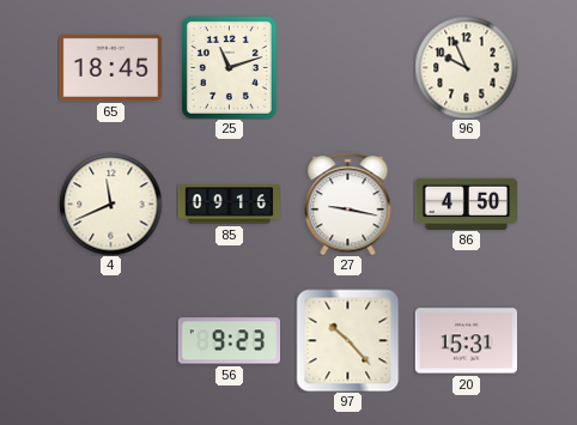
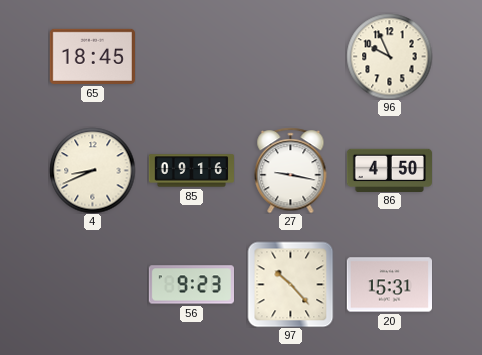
25: 11:12 -> none (229, 67)
4: 11:41 -> 8:41 (92, 170)
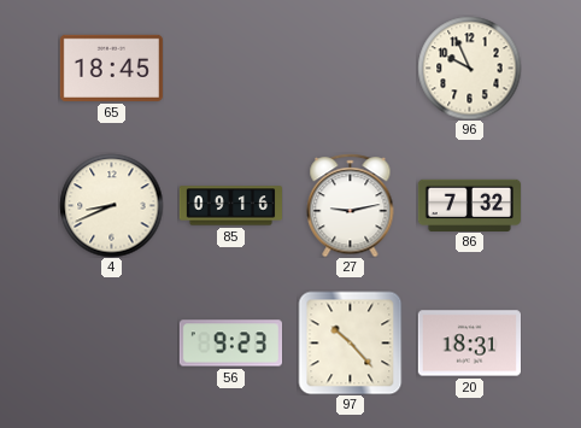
27: 9:17 -> 9:13 (351, 205)
86: 4:50 -> 7:32 (469, 205)
20: 15:31 -> 18:31 (469, 344)
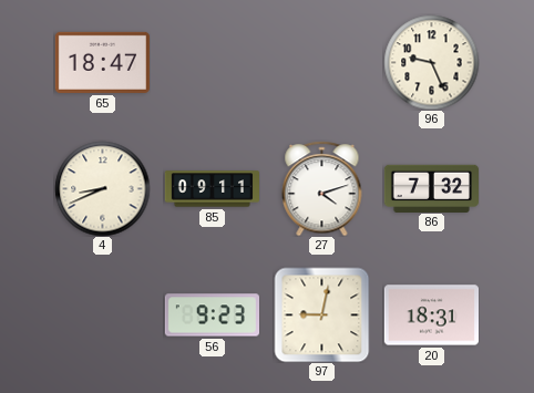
65: 18:45 -> 18:47 (102, 62)
96: 9:56 -> 9:26 (431, 62)
85: 09:16 -> 09:11 (212, 189)
27: 9:13 -> 4:12 (322, 188)
97: 10:23 -> 9:02 (321, 314)
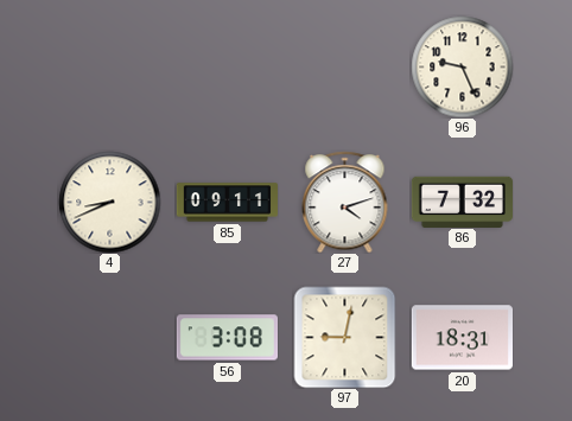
65: 18:47 -> none (102, 62)
56: 9:23 -> 3:08 (227, 338)
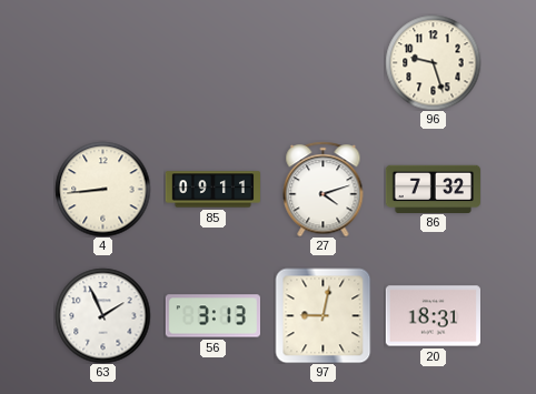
96: 9:26 -> 9:27 (433, 62)
4: 8:41 -> 8:44 (102, 189)
63: none -> 1:56 (102, 315)
56: 3:08 -> 3:13 (212, 316)
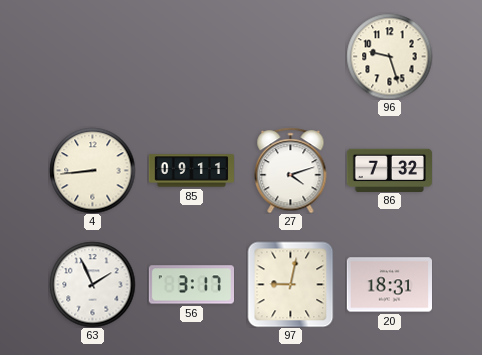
56: 3:13 -> 3:17 (191, 285)
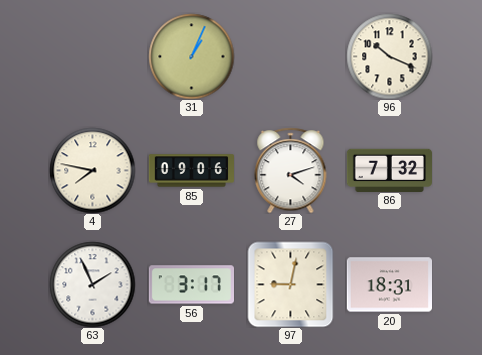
31: none -> 1:04 (191, 56)
96: 9:27 -> 10:19 (389, 56)
4: 8:44 -> 7:47 (92, 170)
85: 09:11 -> 09:06 (191, 171)
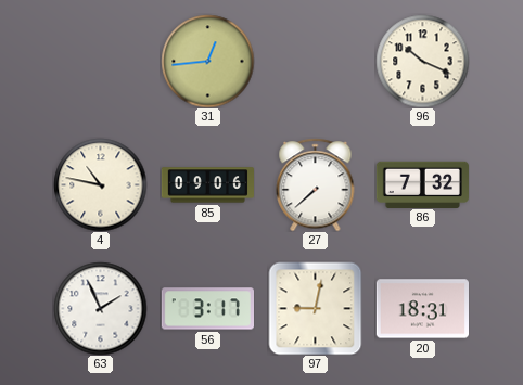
31: 1:04 -> 12:44 (207, 61)
4: 7:47 -> 10:47 (100, 184)
27: 4:12 -> 7:38 (316, 184)
